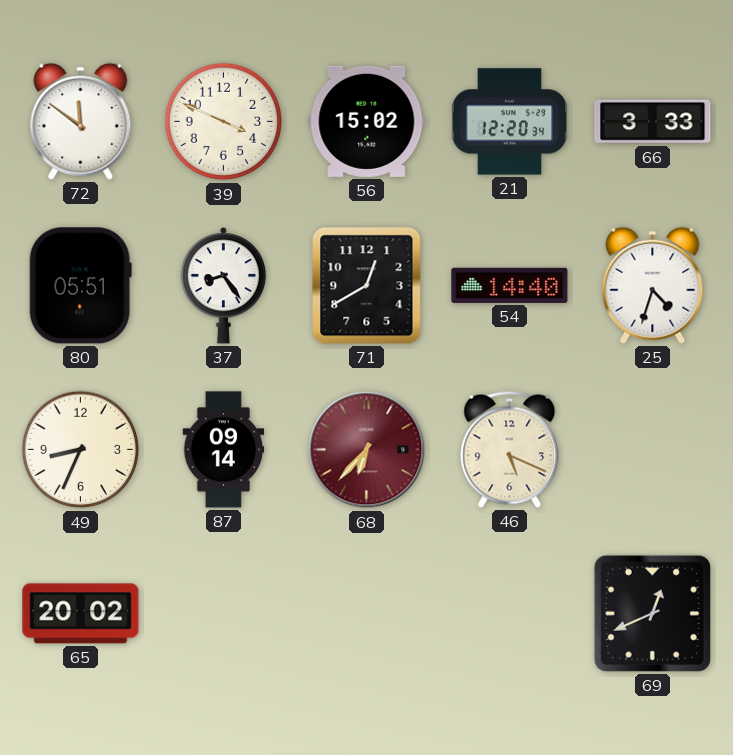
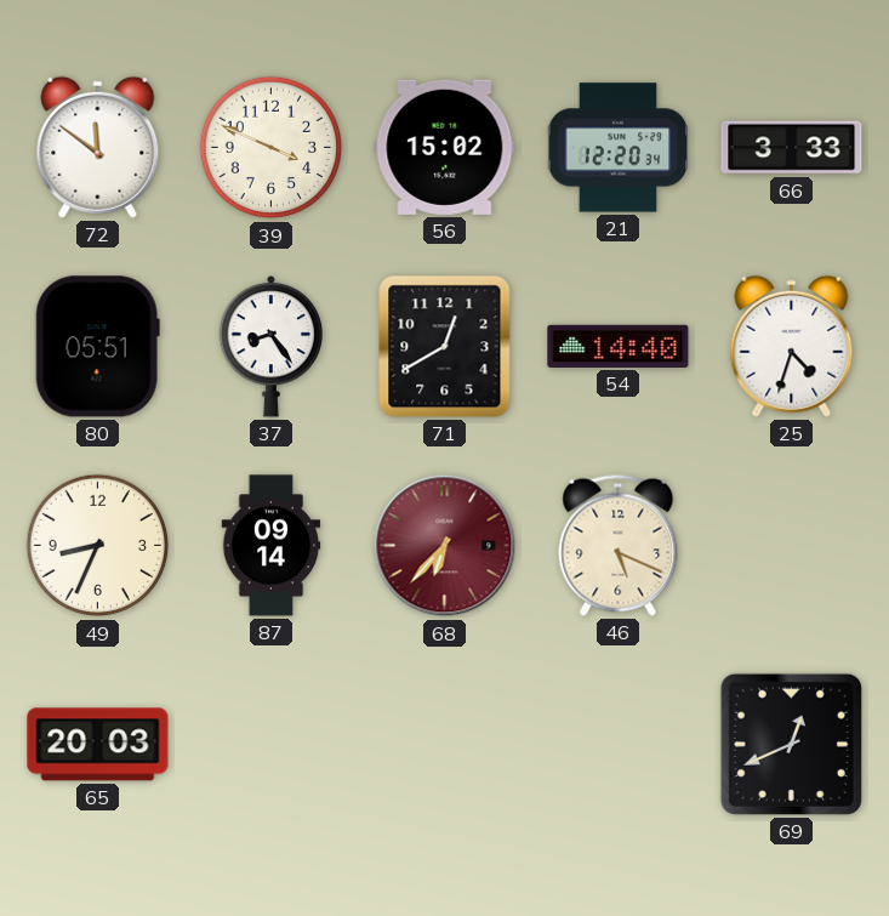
65: 20:02 -> 20:03 (98, 745)
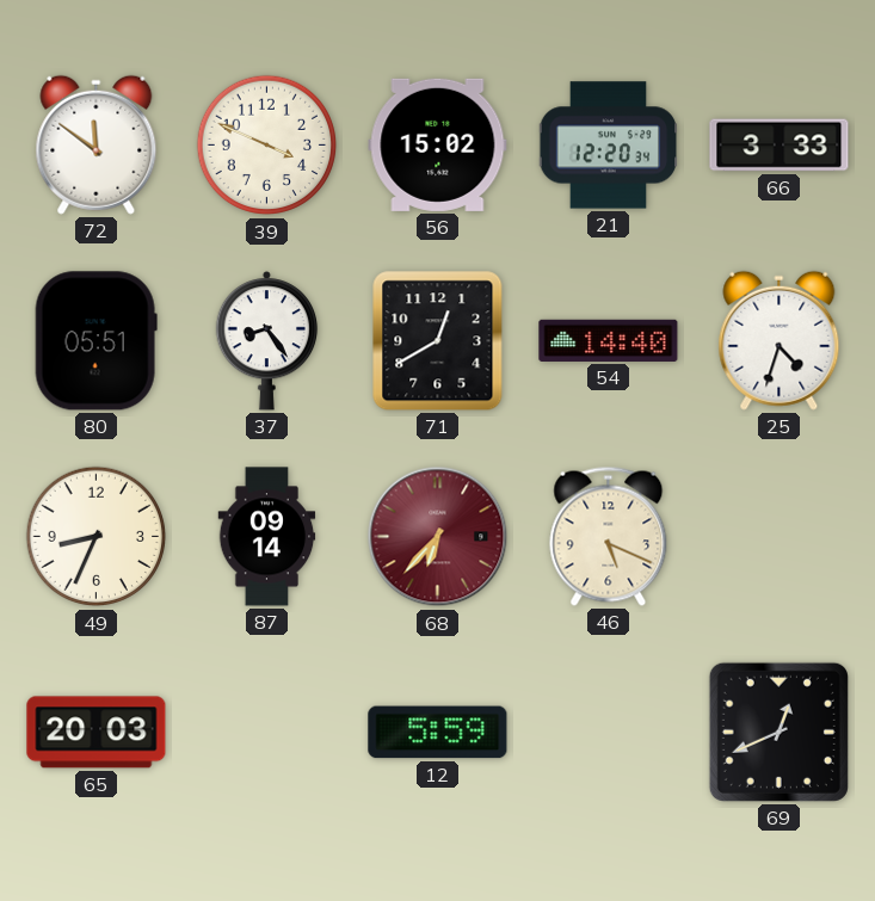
12: none -> 5:59 (438, 733)
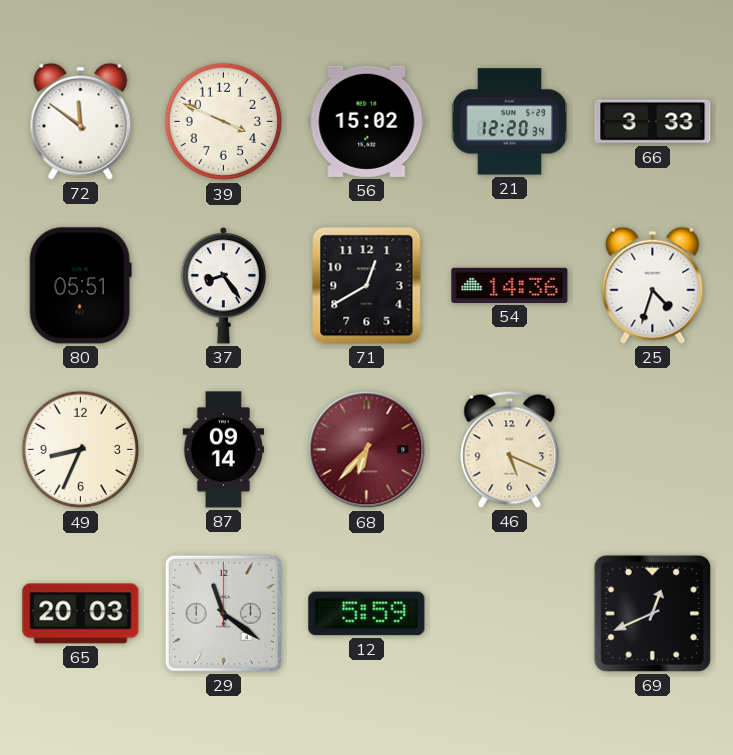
54: 14:40 -> 14:36 (510, 285)
29: none -> 11:21 (223, 613)
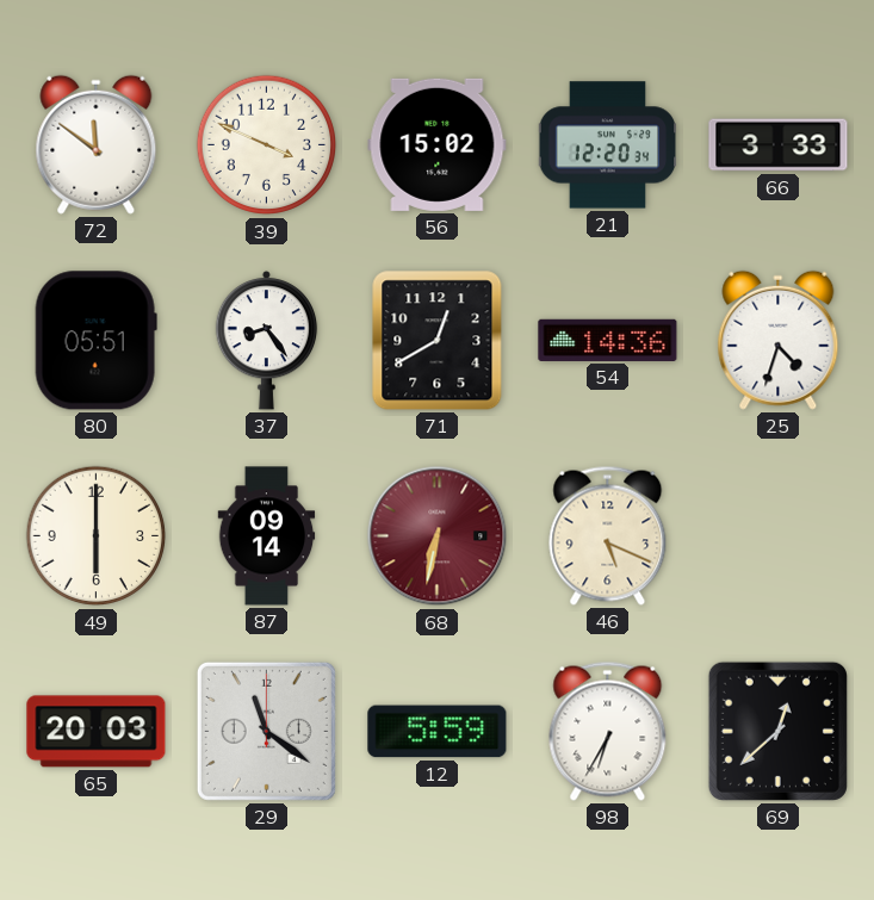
49: 8:34 -> 6:00 (97, 536)
68: 6:37 -> 6:32 (438, 536)
98: none -> 6:35 (608, 731)
69: 12:41 -> 12:38 (777, 731)
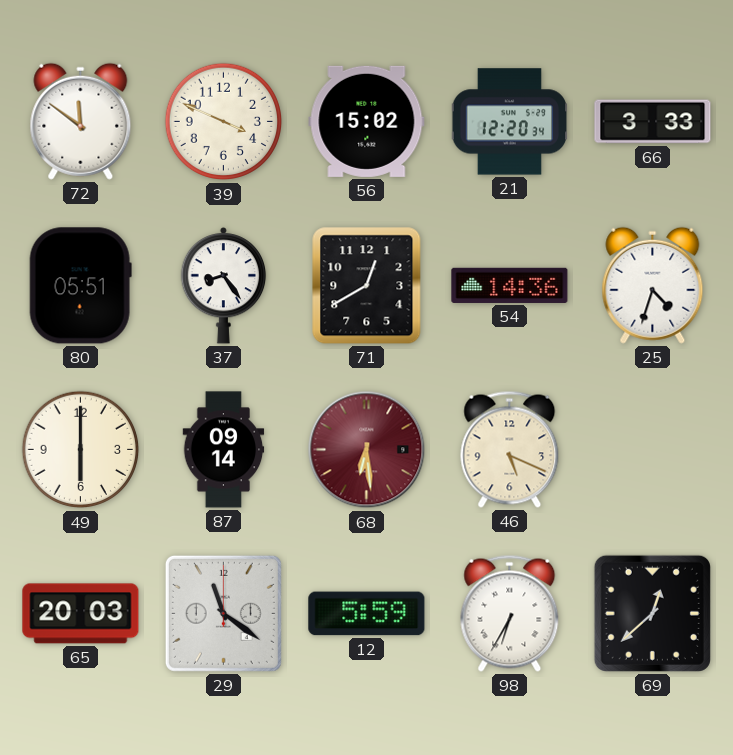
68: 6:32 -> 6:29 (367, 450)
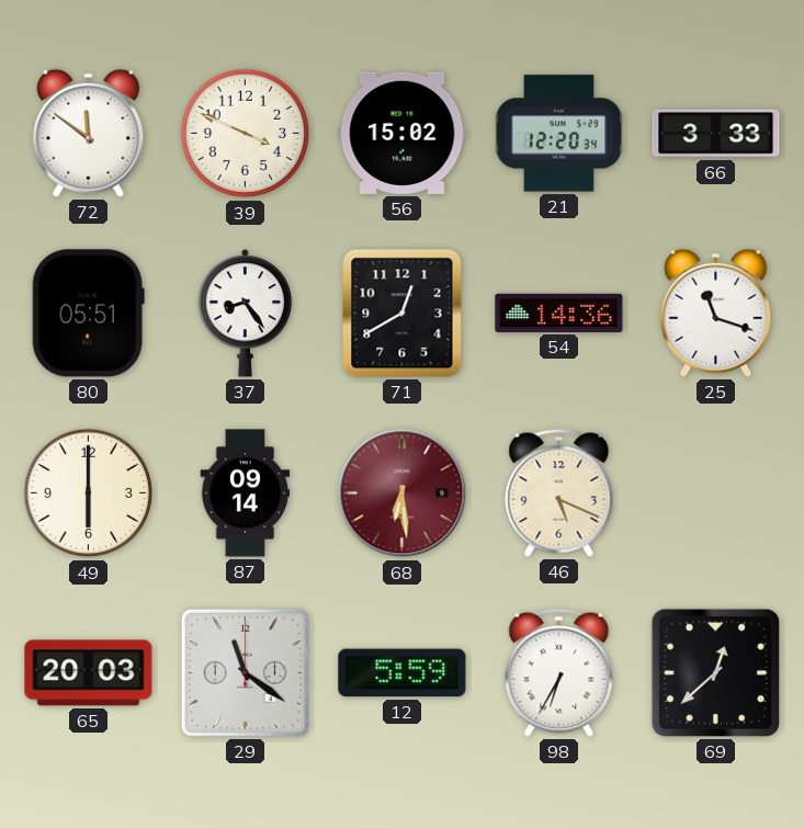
25: 4:33 -> 11:18 (716, 313)
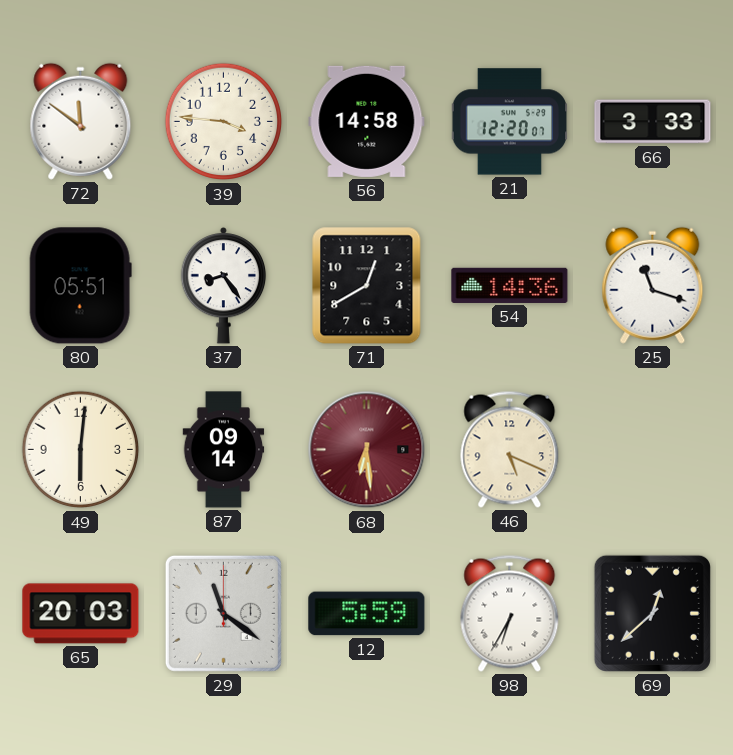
39: 3:49 -> 3:46 (224, 122)
56: 15:02 -> 14:58 (367, 121)
21: 12:20:34 -> 12:20:07 (510, 122)
49: 6:00 -> 6:01 (81, 450)
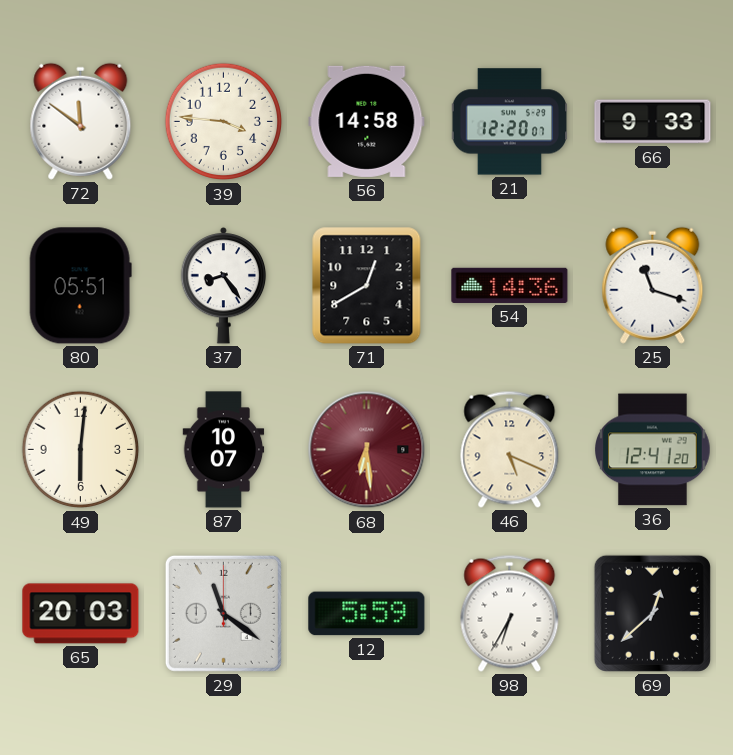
66: 3:33 -> 9:33 (653, 122)
87: 09:14 -> 10:07 (224, 450)
36: none -> 12:41 (653, 450)
